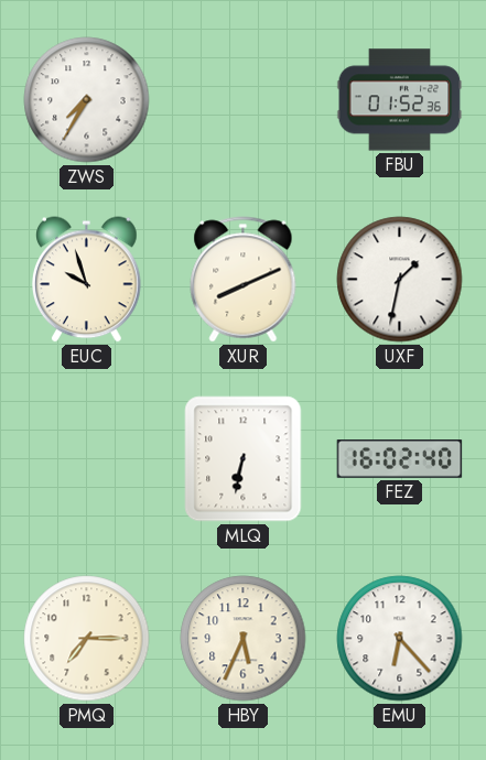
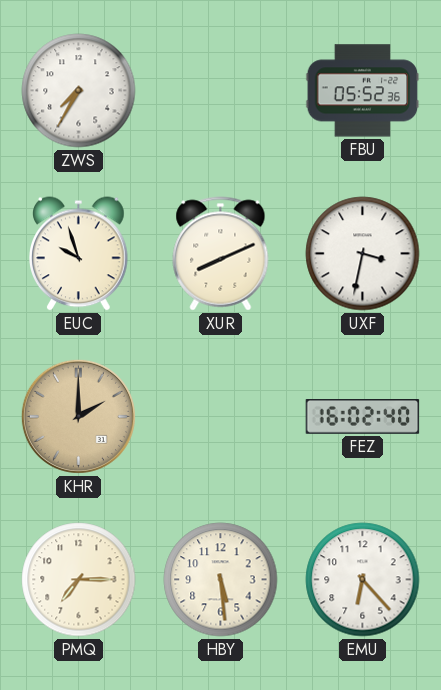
FBU: 01:52 -> 05:52 (363, 91)
UXF: 1:32 -> 3:32 (363, 254)
KHR: none -> 2:00 (78, 416)
MLQ: 6:32 -> none (244, 459)
HBY: 5:34 -> 5:29 (221, 580)
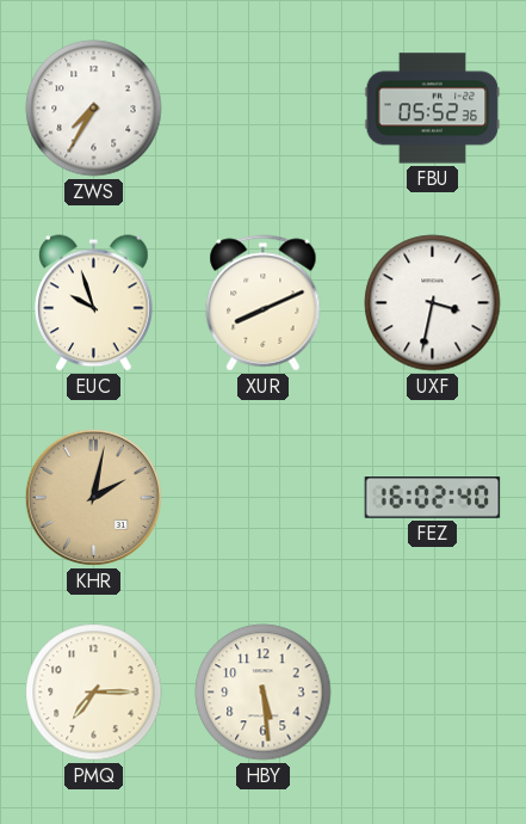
KHR: 2:00 -> 2:02 (93, 497)
EMU: 6:23 -> none (363, 580)
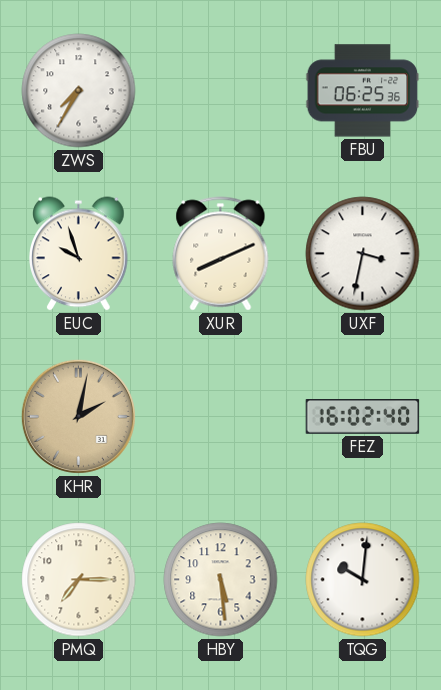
FBU: 05:52 -> 06:25 (363, 91)
TQG: none -> 10:01 (363, 580)
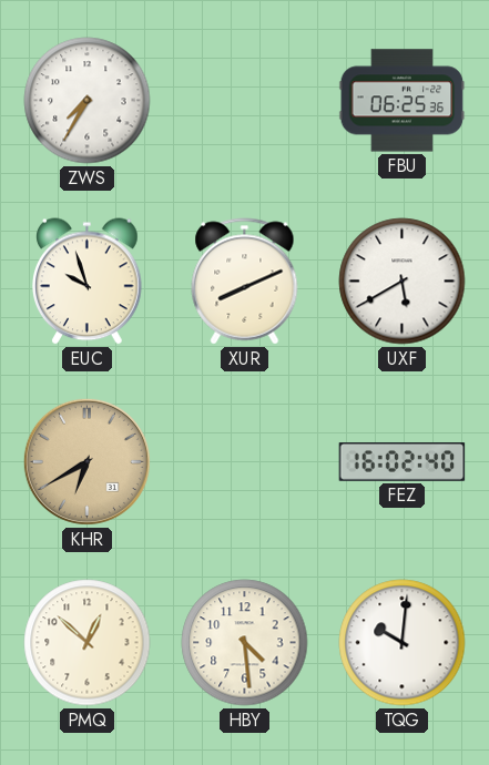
UXF: 3:32 -> 5:40 (403, 282)
KHR: 2:02 -> 6:40 (86, 461)
PMQ: 7:15 -> 12:52 (88, 643)
HBY: 5:29 -> 4:29 (245, 643)
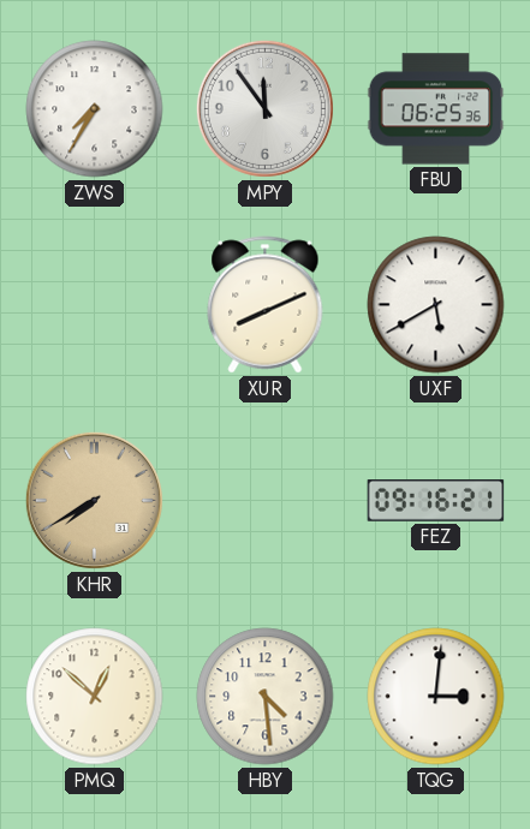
MPY: none -> 11:54 (264, 108)
EUC: 9:57 -> none (88, 282)
KHR: 6:40 -> 7:40 (94, 500)
FEZ: 16:02 -> 09:16 (436, 501)
TQG: 10:01 -> 3:01 (436, 697)
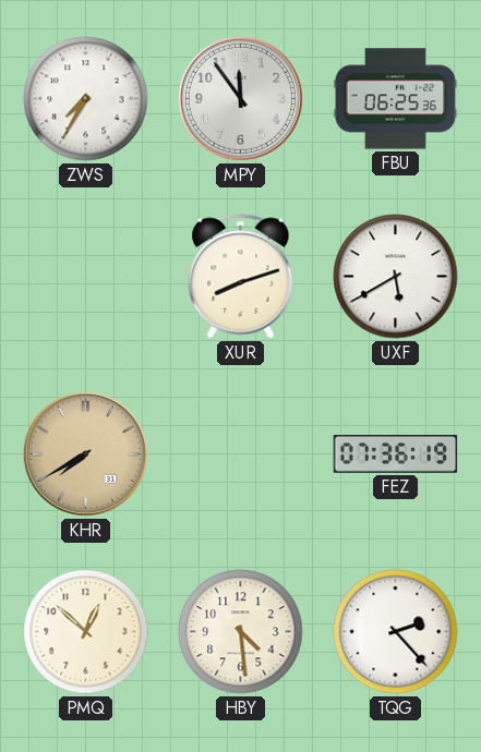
XUR: 8:11 -> 8:12 (241, 277)
FEZ: 09:16 -> 07:36 (396, 454)
TQG: 3:01 -> 2:23 (396, 632)
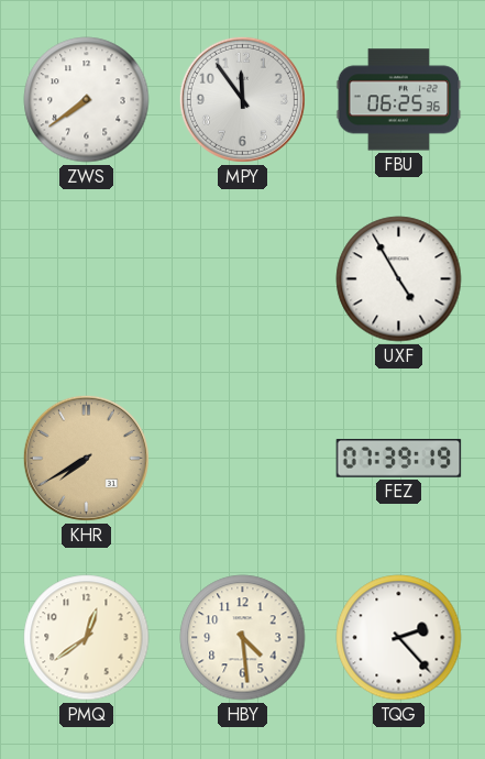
ZWS: 7:35 -> 7:39 (87, 100)
XUR: 8:12 -> none (241, 277)
UXF: 5:40 -> 4:55 (399, 279)
FEZ: 07:36 -> 07:39 (399, 459)
PMQ: 12:52 -> 12:39 (87, 638)
